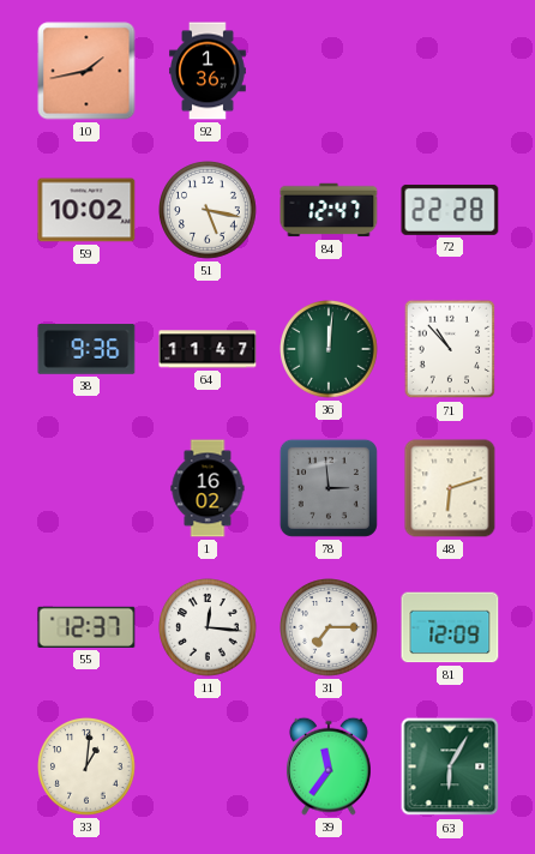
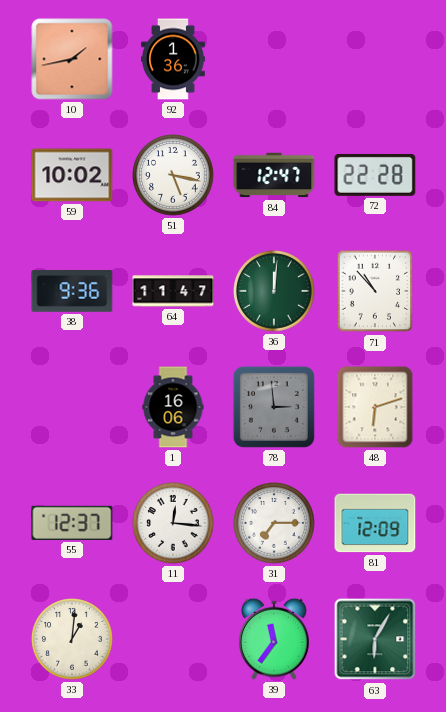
1: 16:02 -> 16:06 (173, 407)
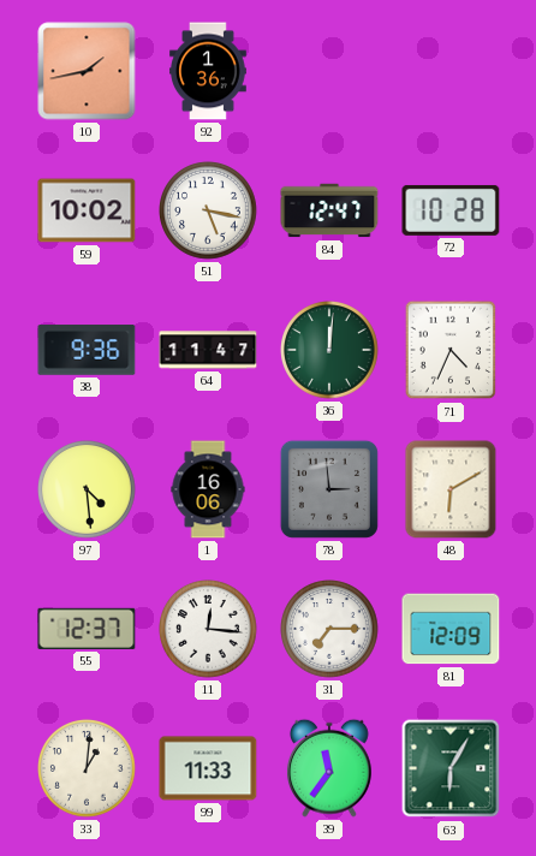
72: 22:28 -> 10:28 (451, 210)
71: 10:53 -> 4:34 (451, 350)
97: none -> 4:29 (88, 491)
48: 6:12 -> 6:10 (451, 489)
99: none -> 11:33 (208, 768)
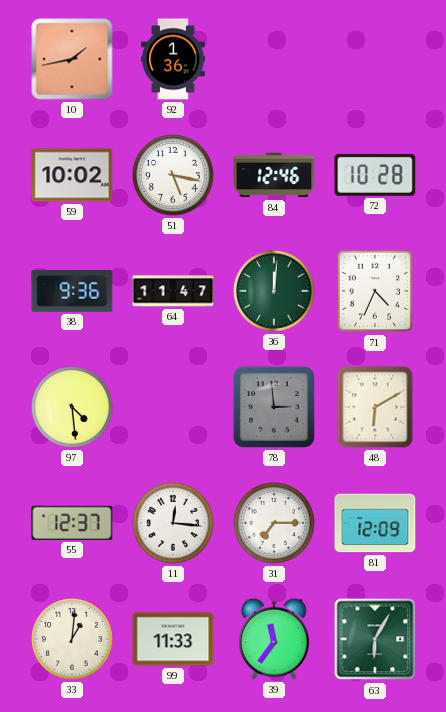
84: 12:47 -> 12:46 (274, 175)
1: 16:06 -> none (208, 489)
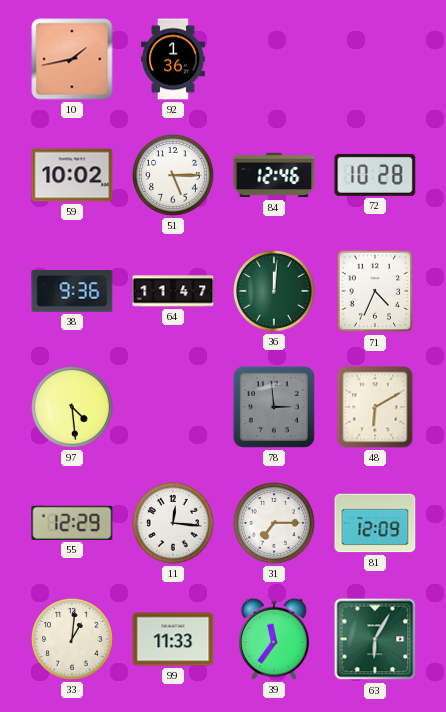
51: 5:17 -> 5:15 (174, 176)
55: 12:37 -> 12:29 (72, 523)
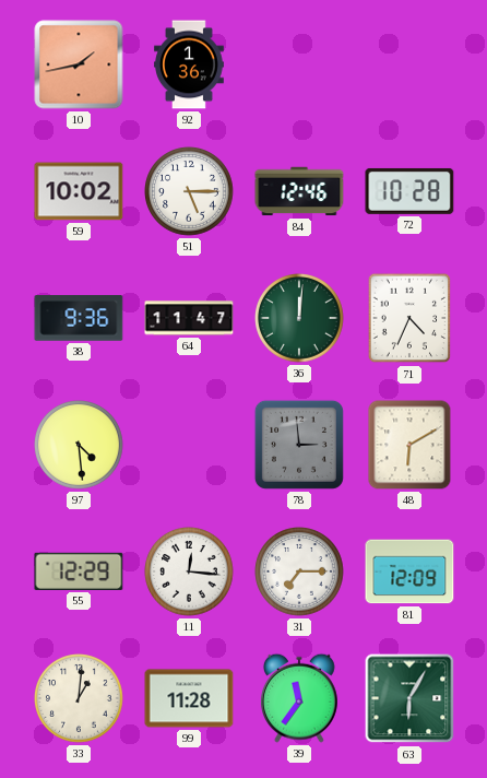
99: 11:33 -> 11:28 (189, 698)
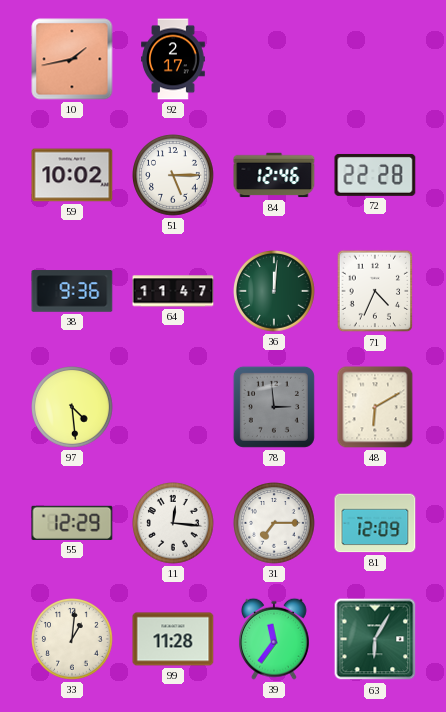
92: 1:36 -> 2:17 (173, 59)
72: 10:28 -> 22:28 (375, 175)
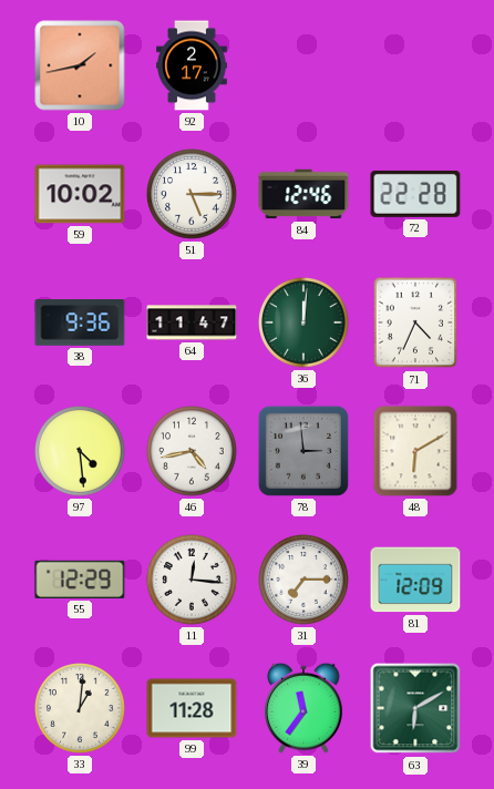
46: none -> 4:43 (193, 452)
63: 6:05 -> 6:10 (415, 708)
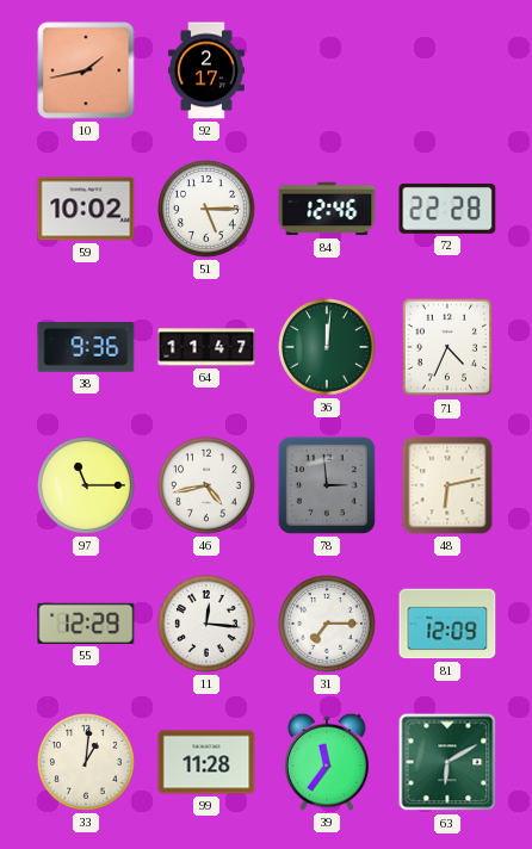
97: 4:29 -> 11:15 (87, 487)
48: 6:10 -> 6:13 (447, 485)
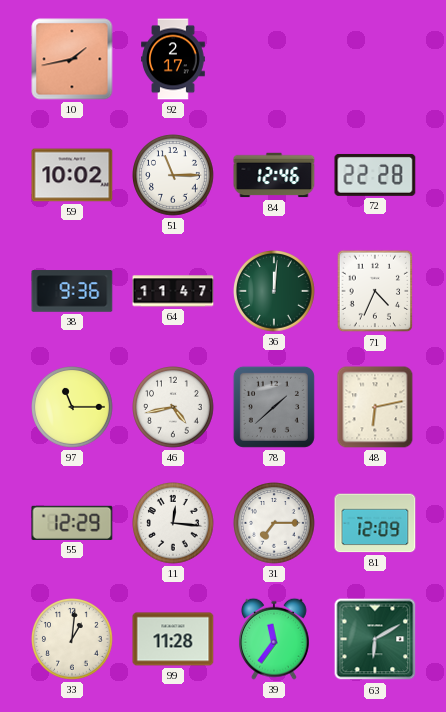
51: 5:15 -> 11:15 (174, 176)
78: 2:59 -> 1:38 (274, 407)
